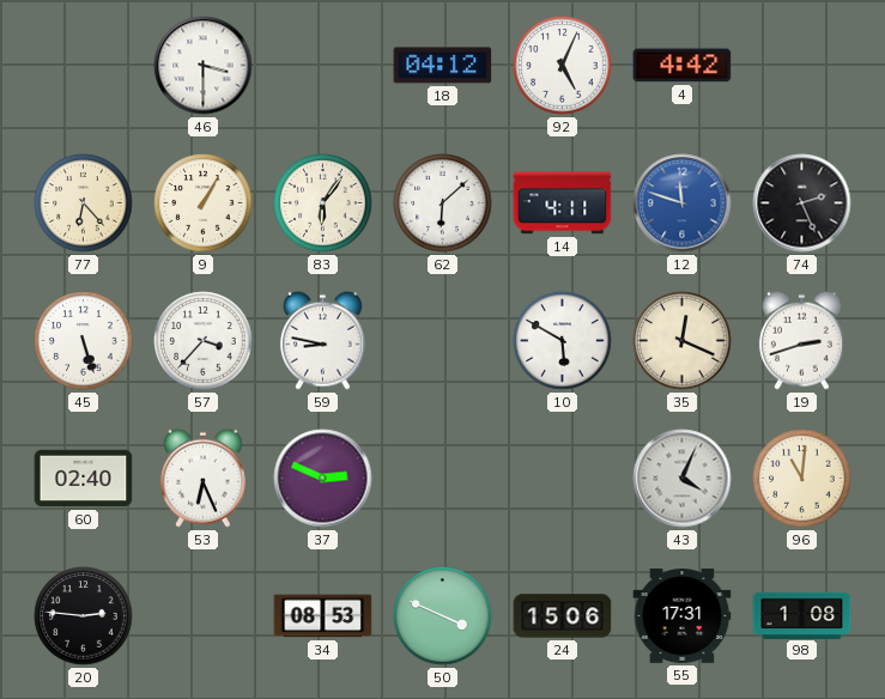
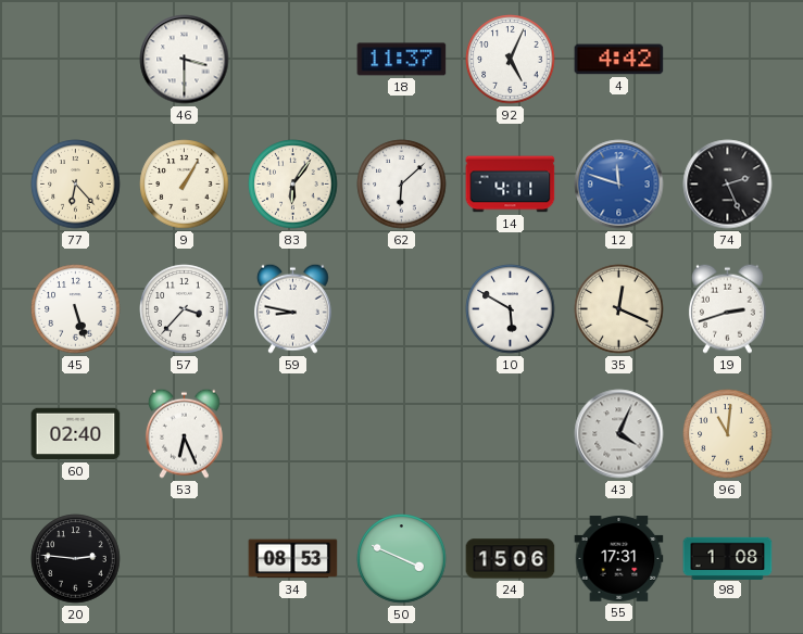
18: 04:12 -> 11:37 (402, 60)
37: 2:49 -> none (323, 479)
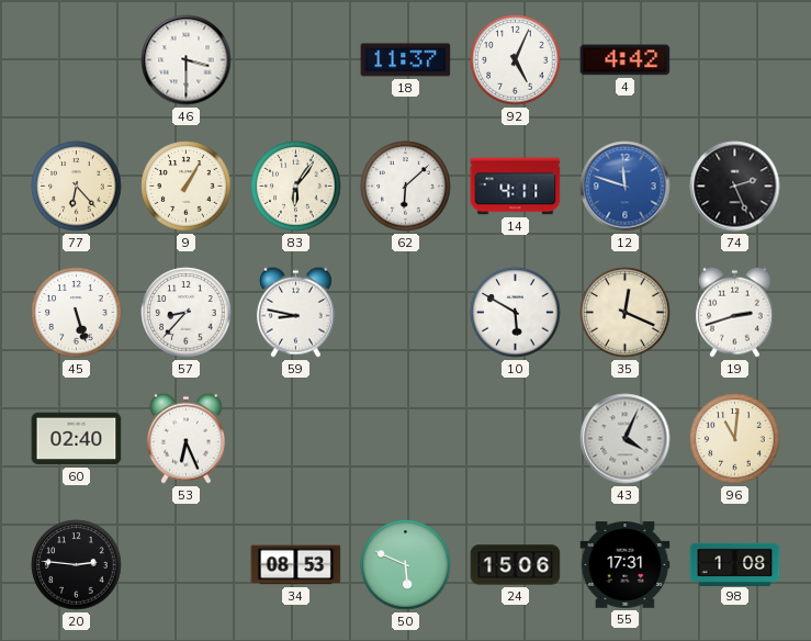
57: 3:37 -> 8:37 (187, 313)
50: 3:49 -> 5:49 (406, 565)
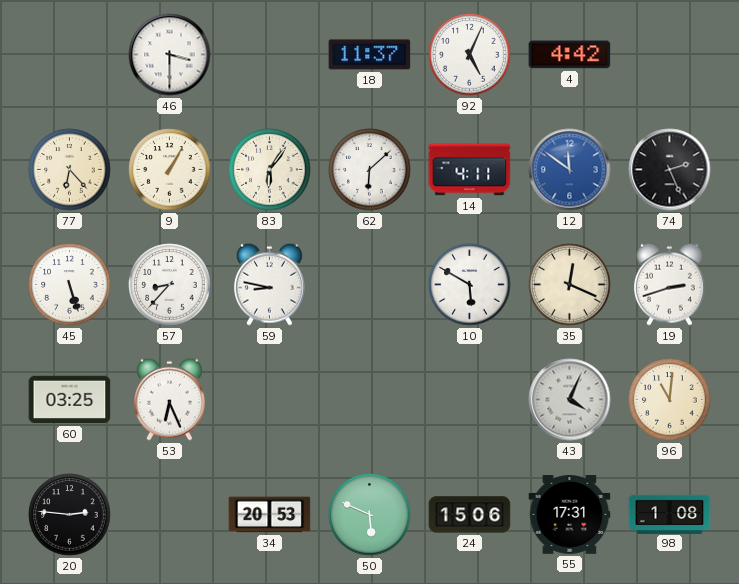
12: 11:48 -> 11:51 (570, 170)
60: 02:40 -> 03:25 (70, 400)
34: 08:53 -> 20:53 (270, 515)
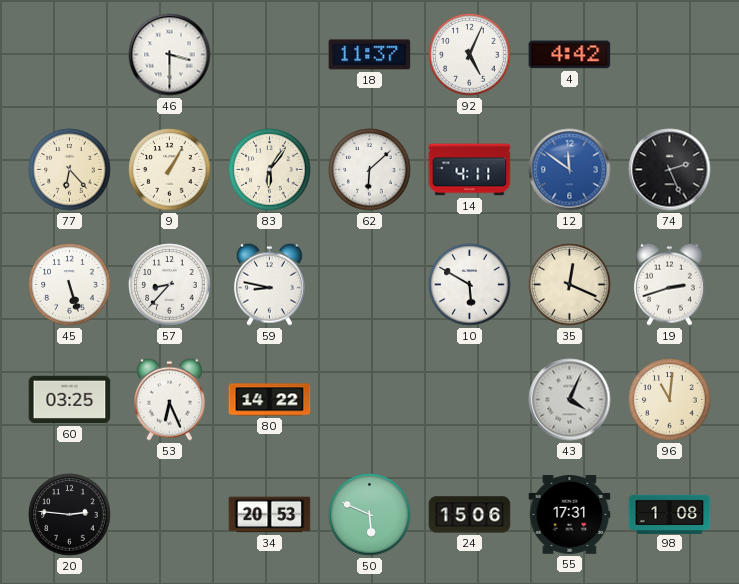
80: none -> 14:22 (270, 400)
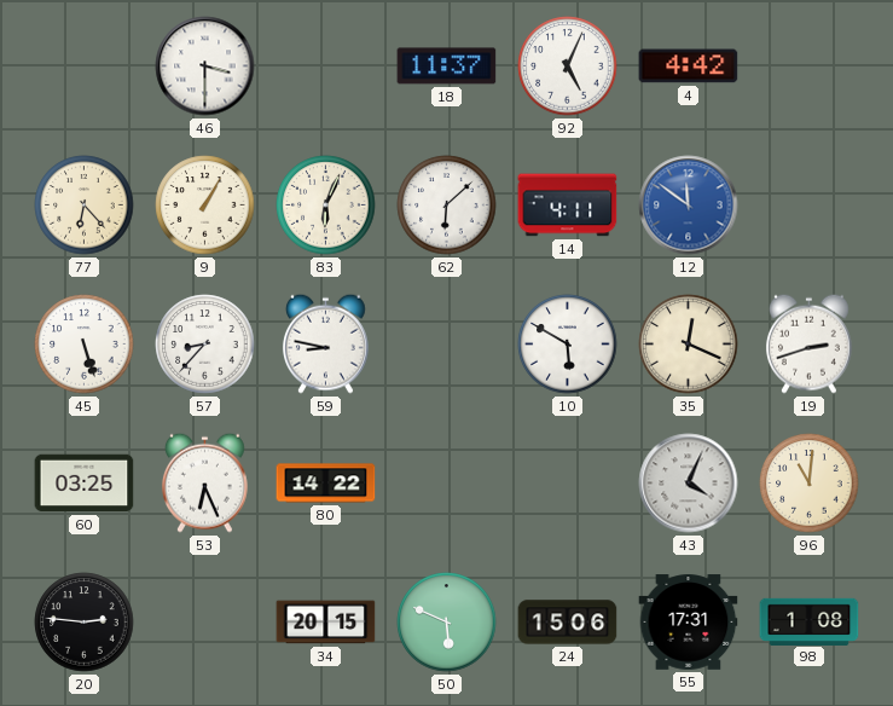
83: 6:06 -> 6:04 (326, 206)
74: 2:26 -> none (670, 170)
34: 20:53 -> 20:15 (326, 623)
